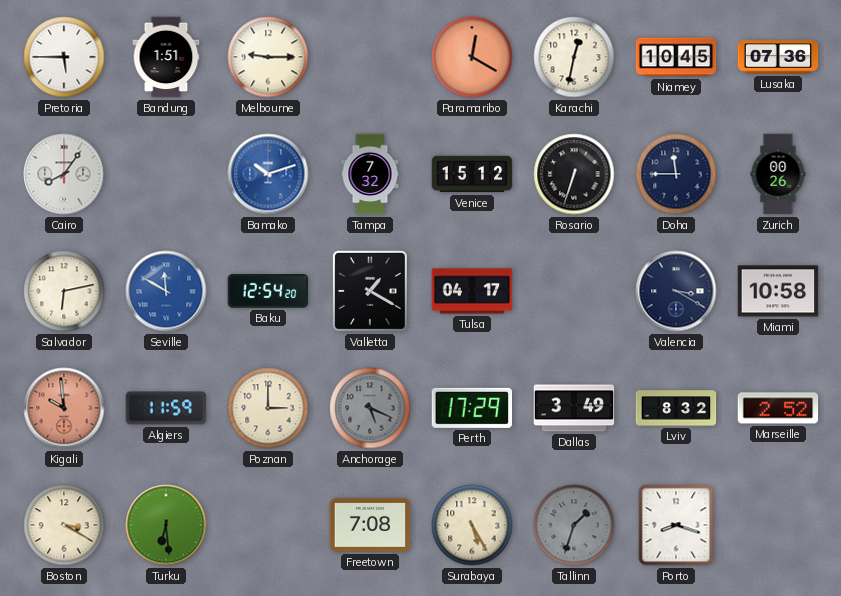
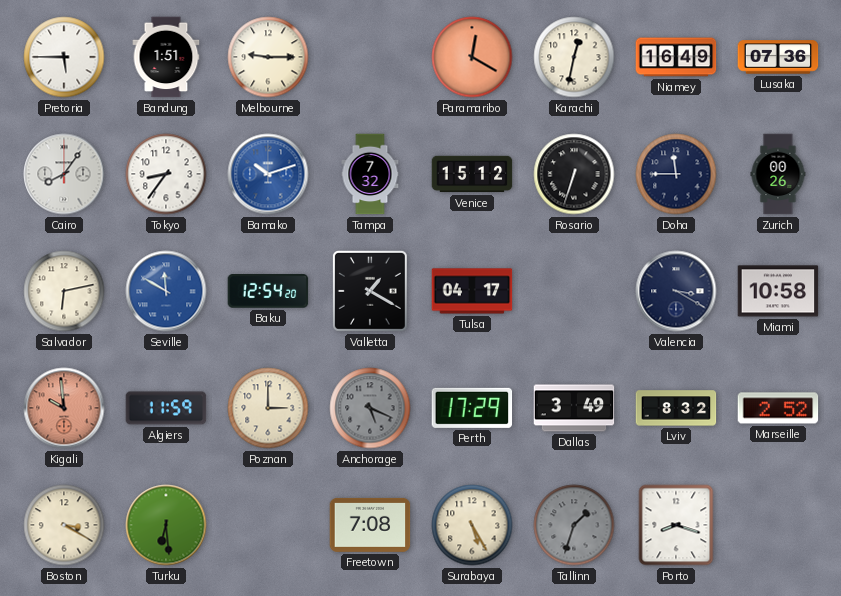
Niamey: 10:45 -> 16:49 (676, 57)
Tokyo: none -> 8:36 (166, 174)
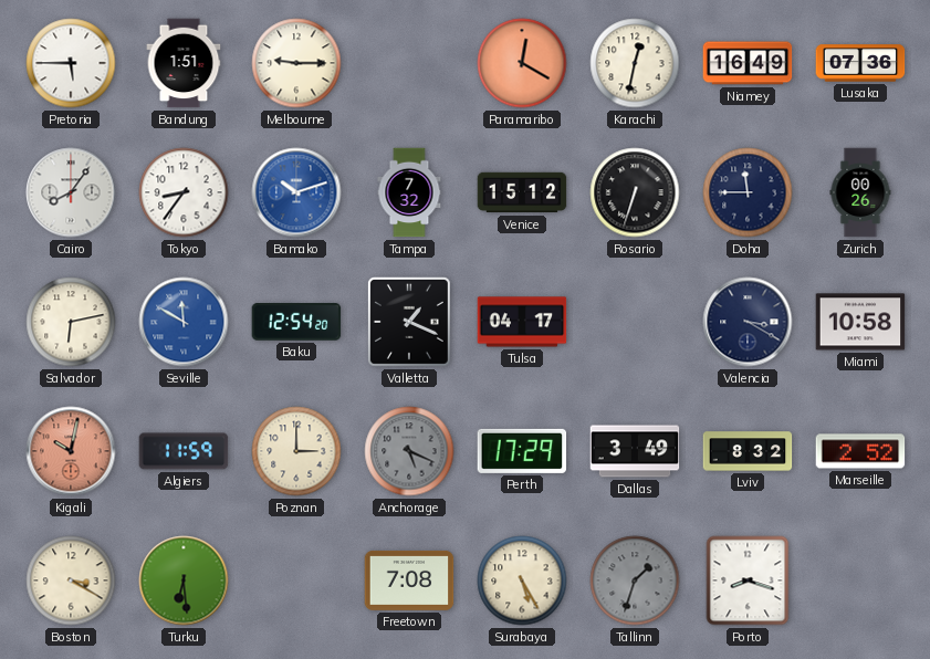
Valletta: 1:20 -> 1:19 (409, 322)
Kigali: 9:59 -> 10:02 (71, 451)
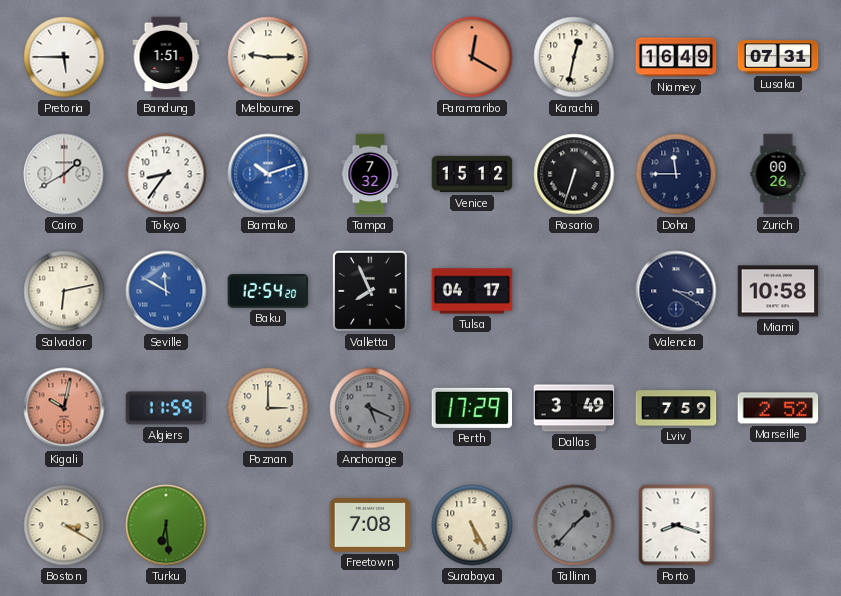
Lusaka: 07:36 -> 07:31 (778, 57)
Cairo: 8:06 -> 1:40 (64, 174)
Valletta: 1:19 -> 7:56 (370, 291)
Lviv: 8:32 -> 7:59 (676, 408)
Tallinn: 1:33 -> 1:37 (574, 525)
